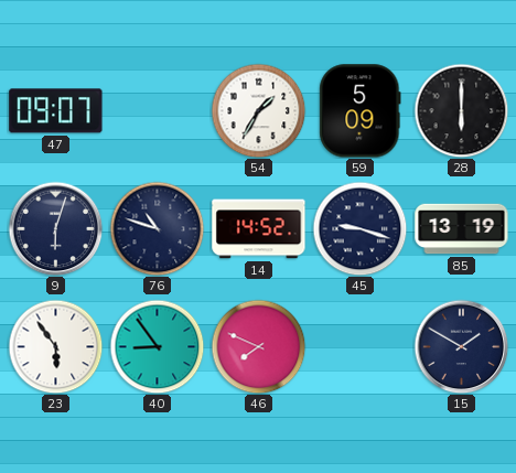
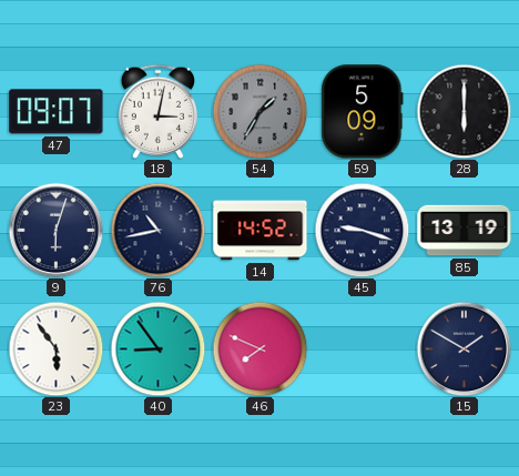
18: none -> 3:02 (159, 111)
54 dial: white -> grey (259, 111)
76: 10:48 -> 10:43 (157, 230)
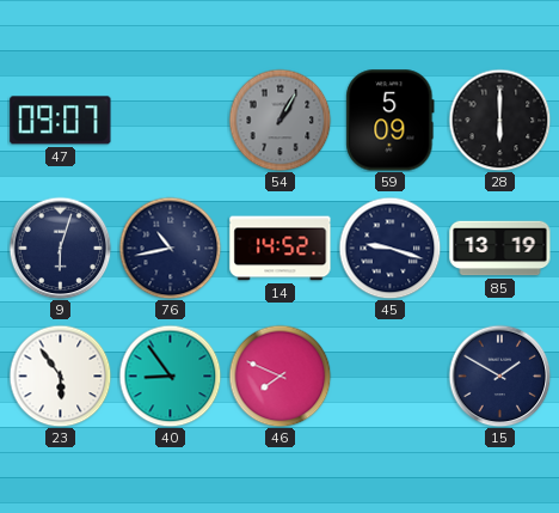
18: 3:02 -> none (159, 111)
54: 1:35 -> 1:05 (279, 120)
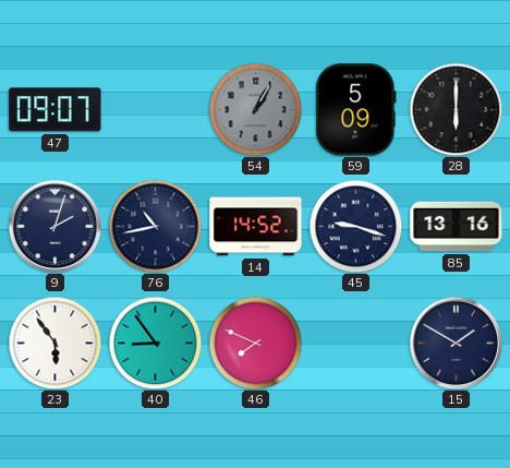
9: 6:03 -> 2:03 (54, 226)
85: 13:19 -> 13:16 (457, 227)
